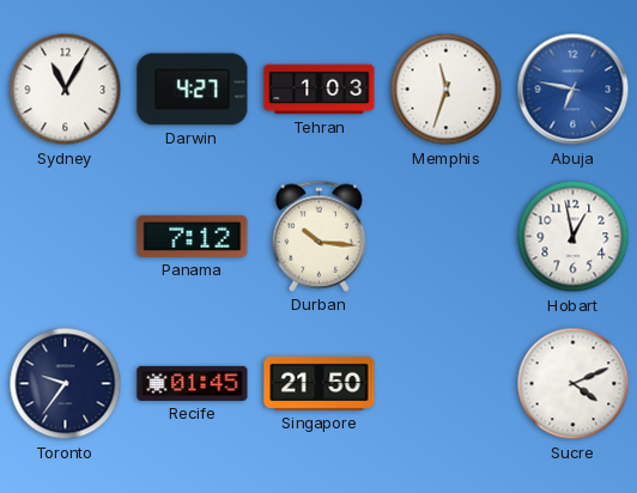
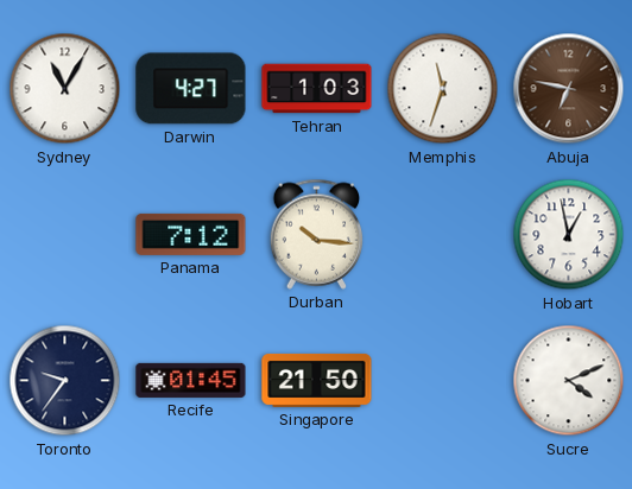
Abuja dial: blue -> brown (569, 89)
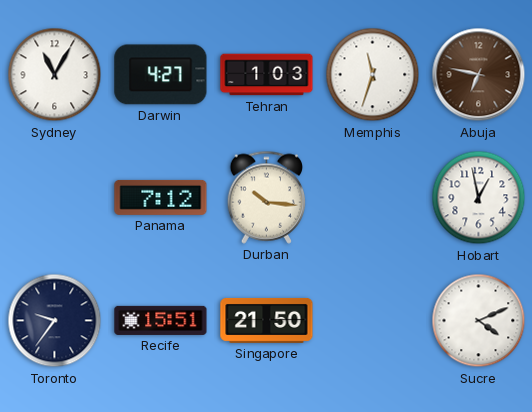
Recife: 01:45 -> 15:51 (161, 320)
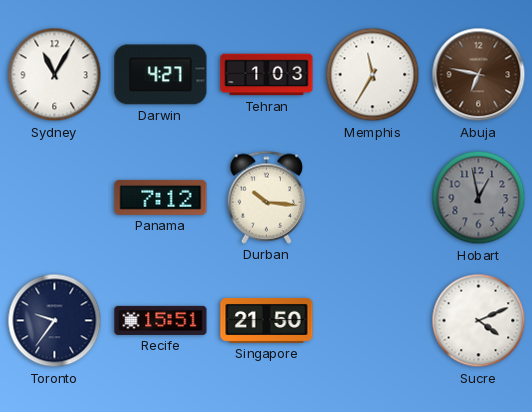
Memphis: 11:33 -> 11:35 (373, 75)
Hobart dial: white -> grey (479, 198)
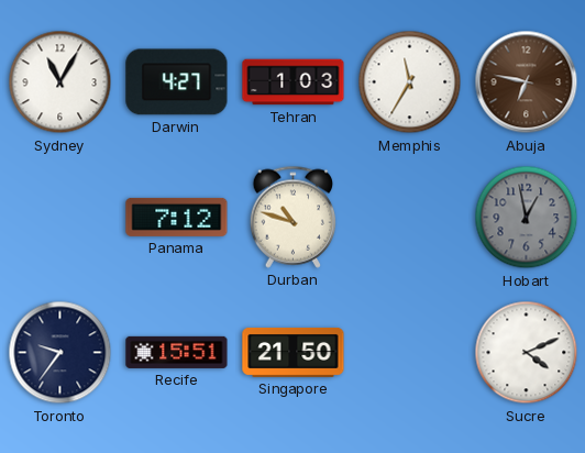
Durban: 10:16 -> 10:48 (294, 217)
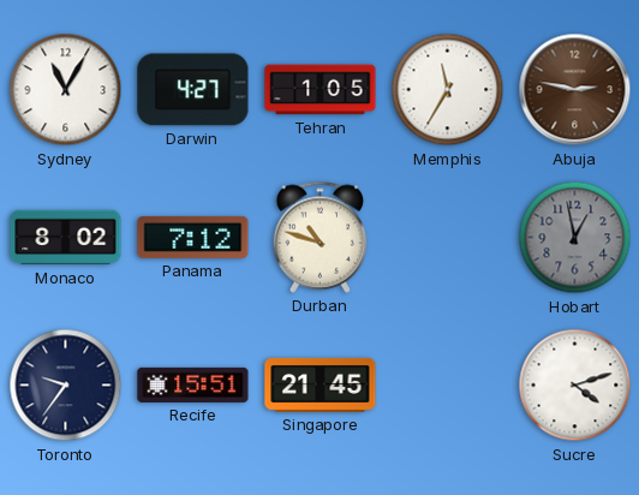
Tehran: 1:03 -> 1:05 (321, 90)
Abuja: 6:47 -> 2:47 (575, 90)
Monaco: none -> 8:02 (66, 238)
Singapore: 21:50 -> 21:45 (321, 384)
Sucre: 4:11 -> 4:12 (575, 386)
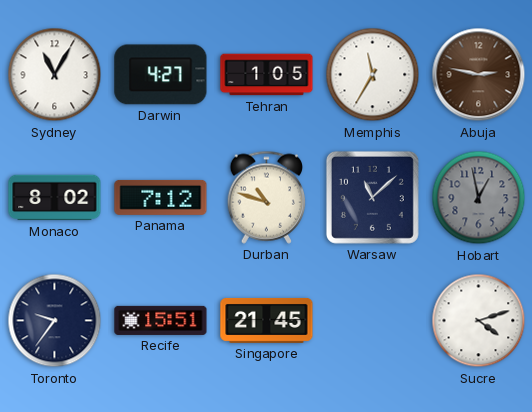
Warsaw: none -> 11:08 (372, 197)
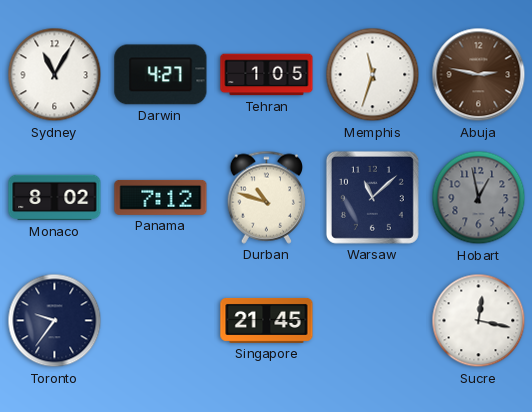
Memphis: 11:35 -> 11:33 (373, 75)
Recife: 15:51 -> none (161, 320)
Sucre: 4:12 -> 12:17 (479, 321)
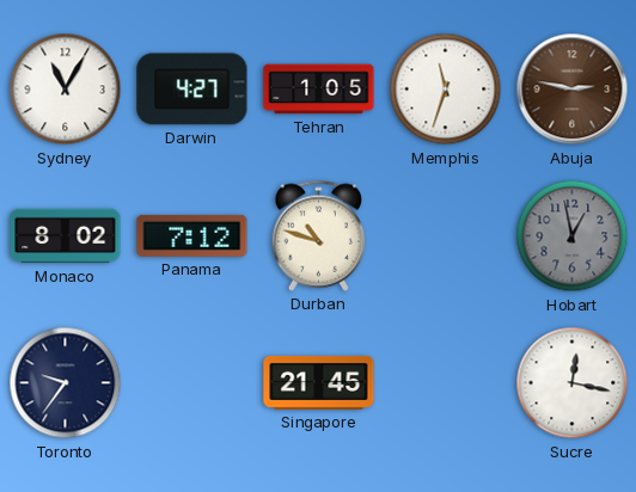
Warsaw: 11:08 -> none (372, 197)
